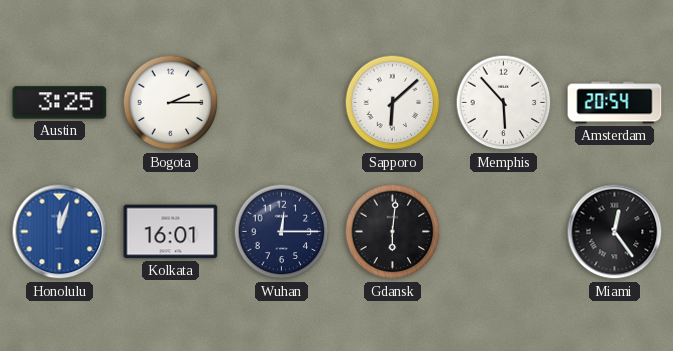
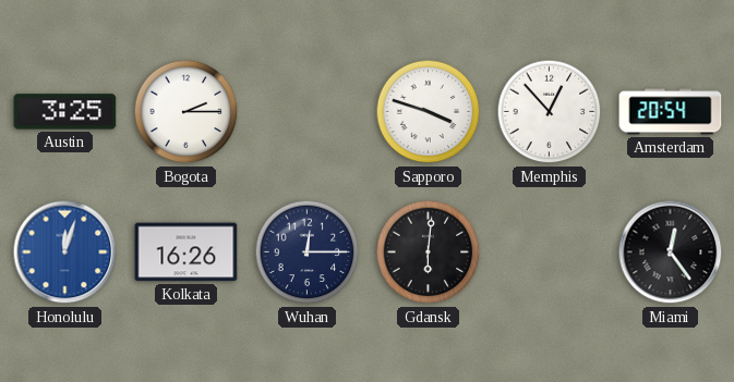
Sapporo: 6:08 -> 3:48 (429, 112)
Memphis: 5:53 -> 12:53 (550, 112)
Kolkata: 16:01 -> 16:26 (186, 252)
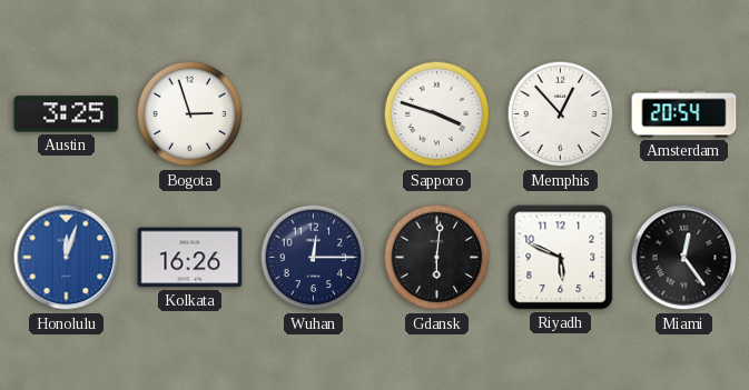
Bogota: 2:15 -> 2:57 (190, 114)
Riyadh: none -> 5:49 (561, 258)
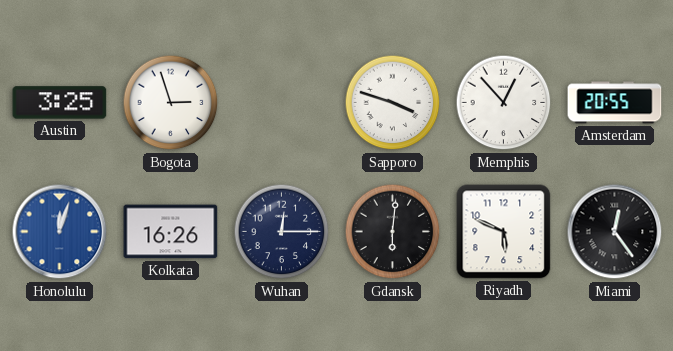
Amsterdam: 20:54 -> 20:55 (615, 103)
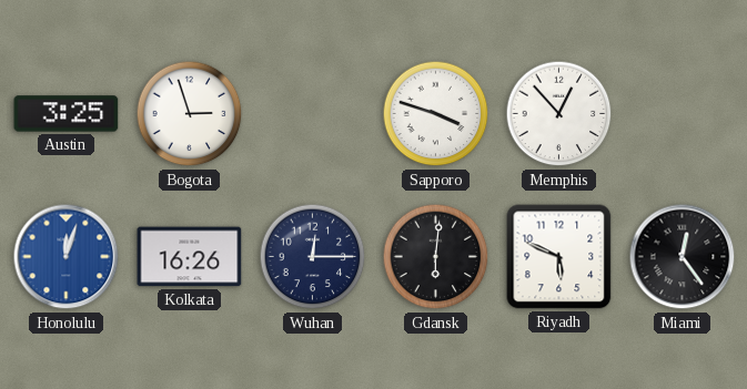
Amsterdam: 20:55 -> none (615, 103)
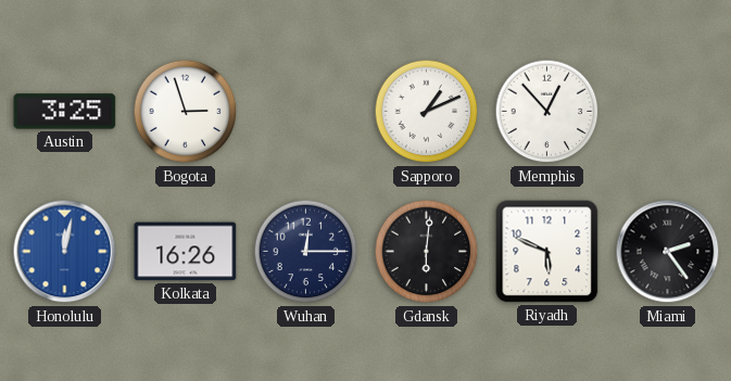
Sapporo: 3:48 -> 1:11 (427, 112)
Honolulu: 12:03 -> 12:02 (65, 252)
Miami: 12:24 -> 2:24 (668, 252)
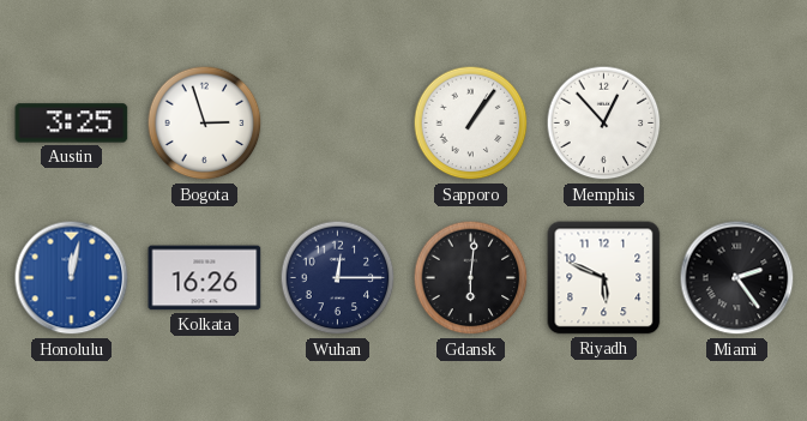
Sapporo: 1:11 -> 1:06 (471, 124)
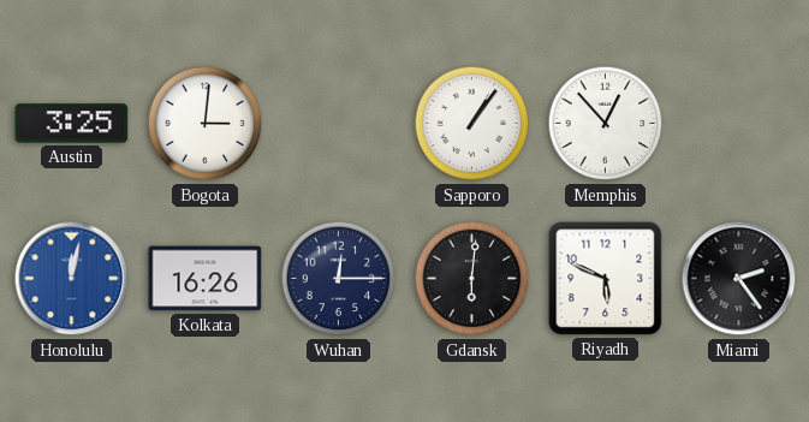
Bogota: 2:57 -> 3:01 (206, 124)
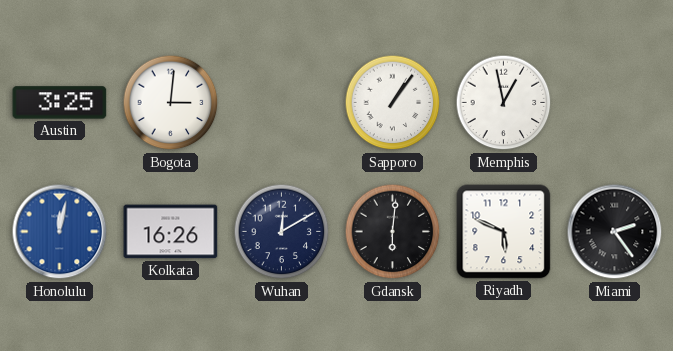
Memphis: 12:53 -> 12:58 (504, 103)
Wuhan: 12:15 -> 12:10 (282, 232)
